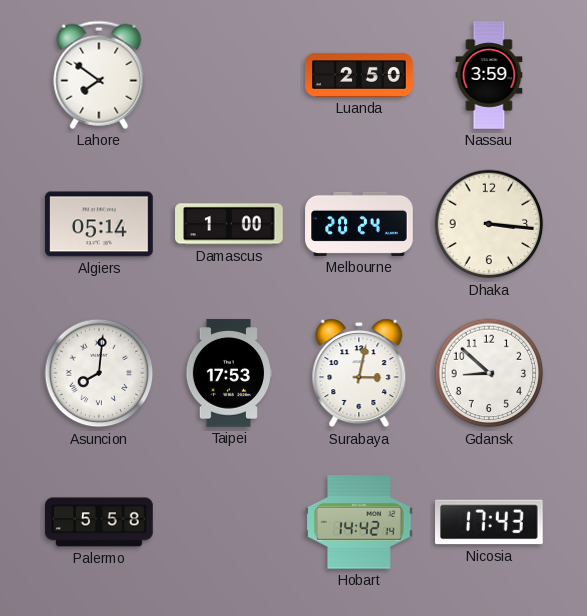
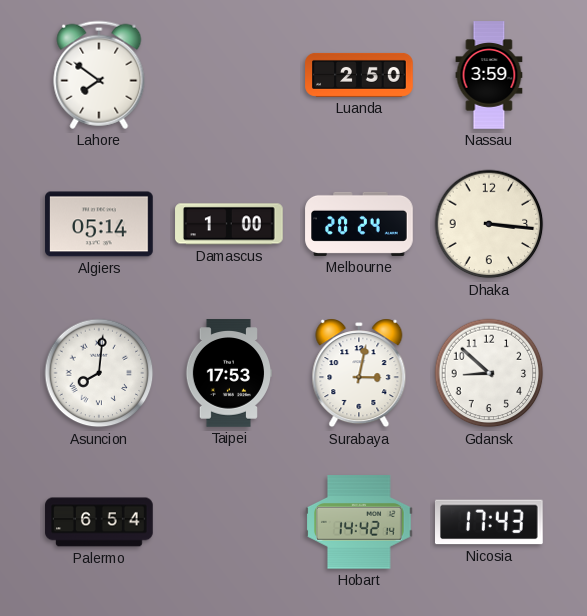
Palermo: 5:58 -> 6:54 (99, 522)
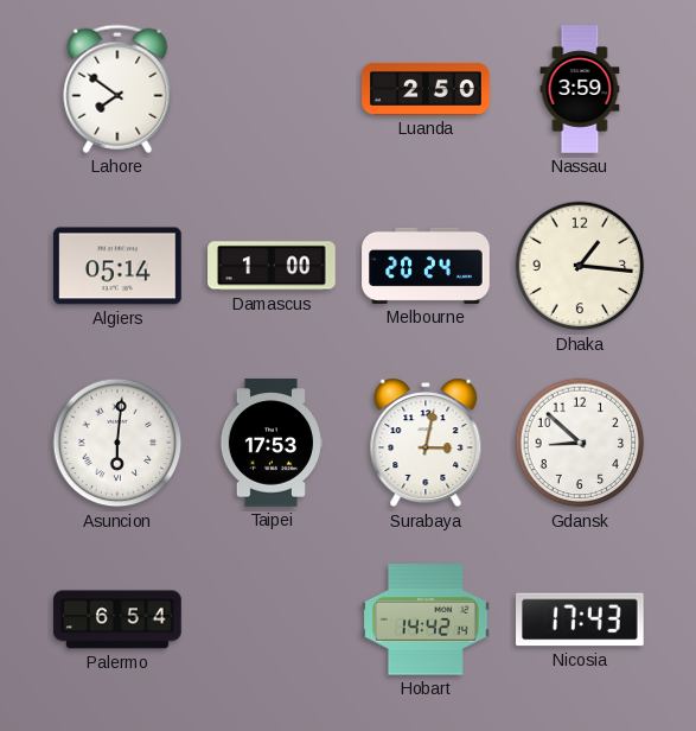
Dhaka: 3:16 -> 1:16 (580, 266)
Asuncion: 8:01 -> 6:01 (117, 443)
